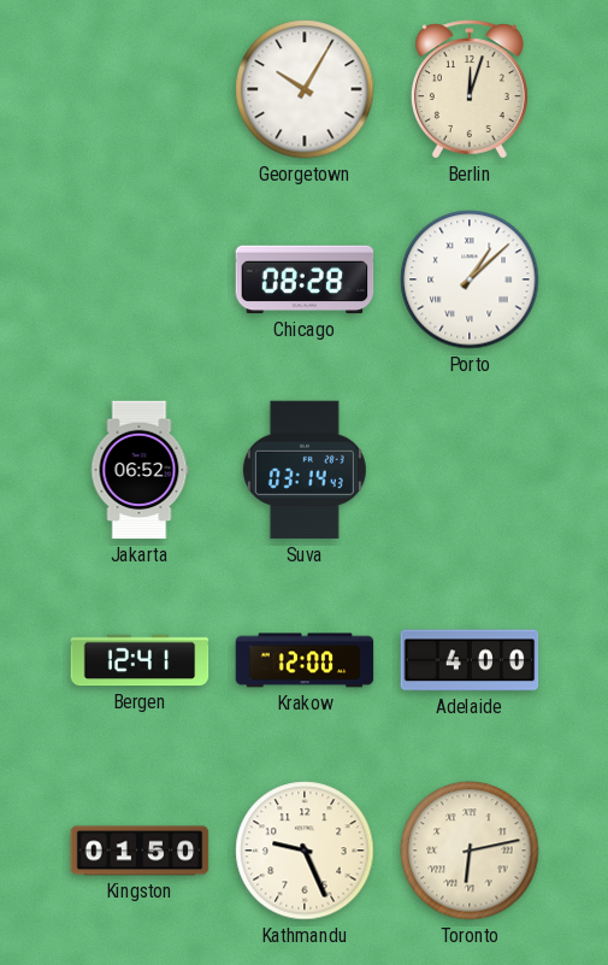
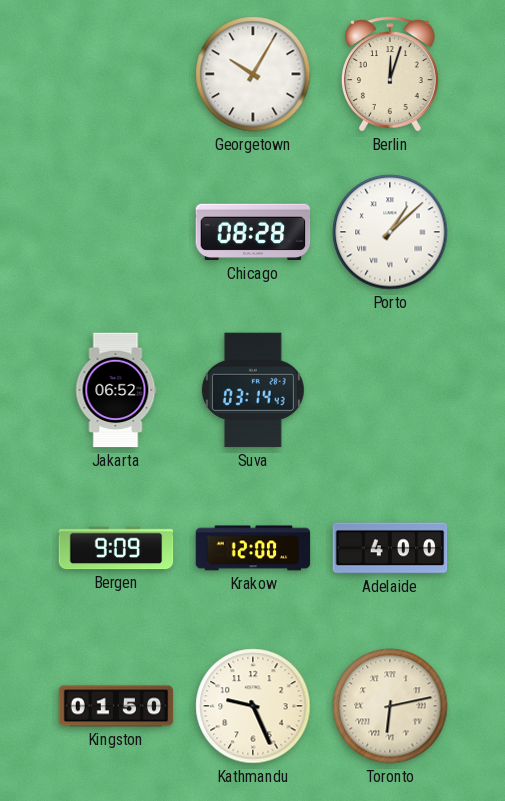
Bergen: 12:41 -> 9:09 (116, 548)
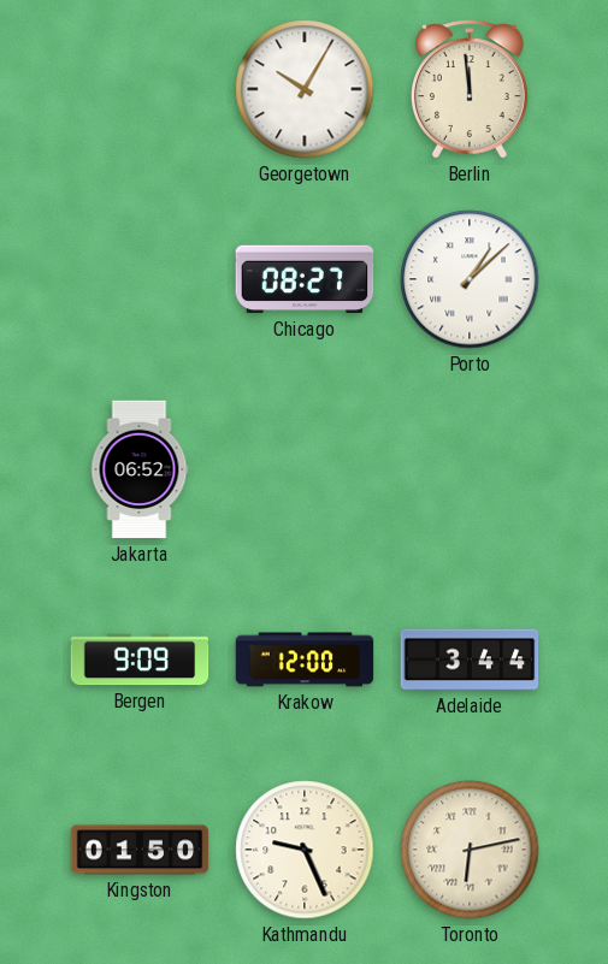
Berlin: 12:03 -> 11:59 (470, 89)
Chicago: 08:28 -> 08:27 (305, 279)
Suva: 03:14 -> none (253, 390)
Adelaide: 4:00 -> 3:44 (470, 660)
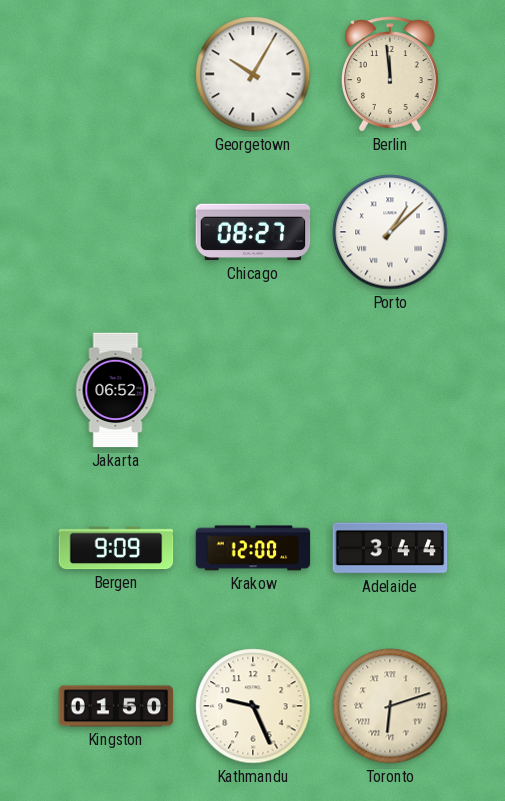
Toronto: 6:13 -> 6:12 (390, 706)
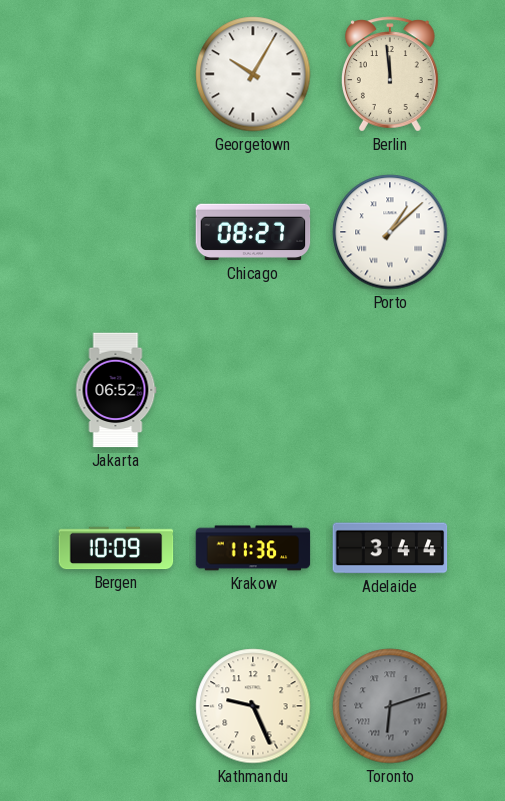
Bergen: 9:09 -> 10:09 (116, 548)
Krakow: 12:00 -> 11:36 (253, 548)
Kingston: 01:50 -> none (116, 706)
Toronto dial: cream -> grey (390, 706)
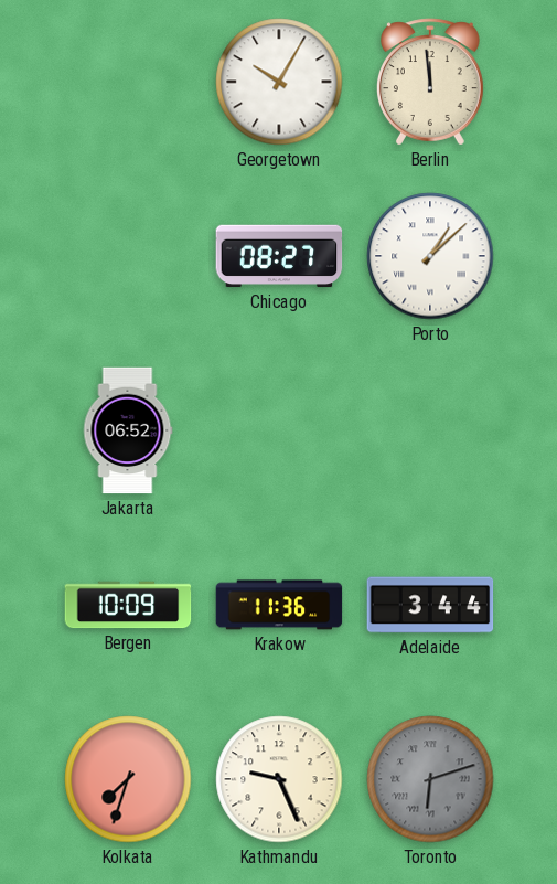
Kolkata: none -> 7:33 (128, 779)
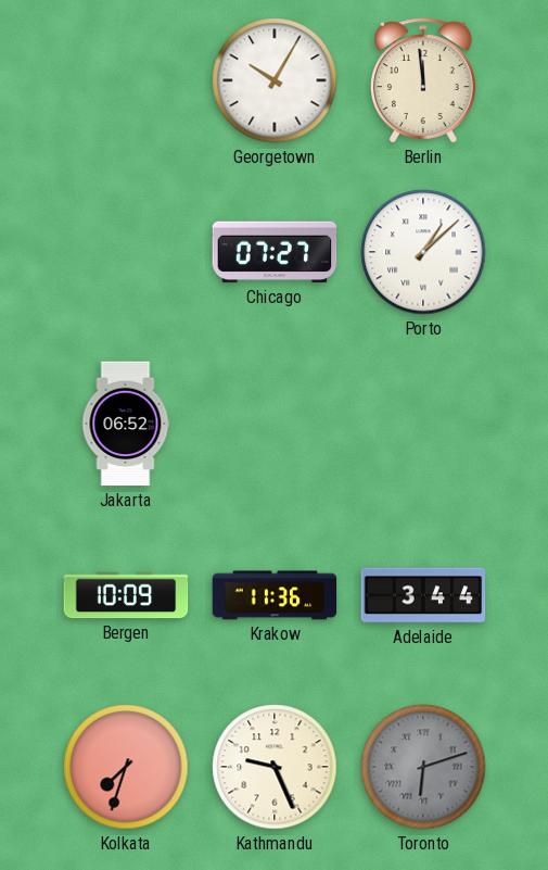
Chicago: 08:27 -> 07:27 (275, 252)
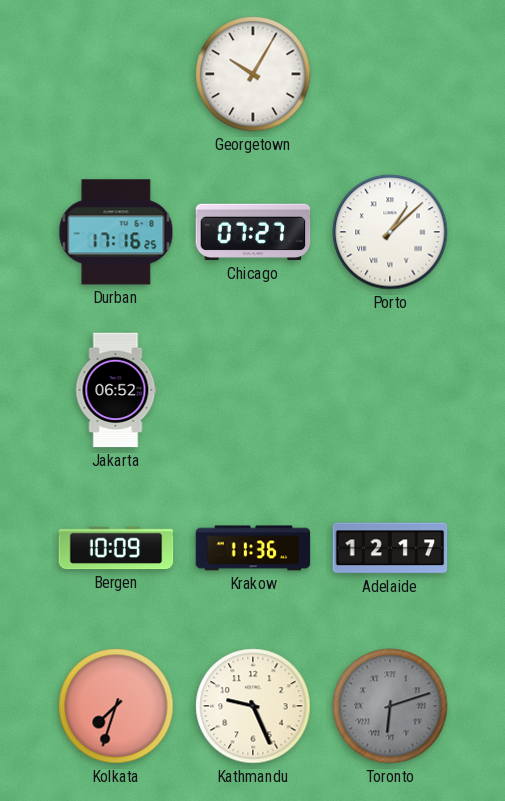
Berlin: 11:59 -> none (423, 80)
Durban: none -> 17:16 (116, 232)
Adelaide: 3:44 -> 12:17 (390, 548)
